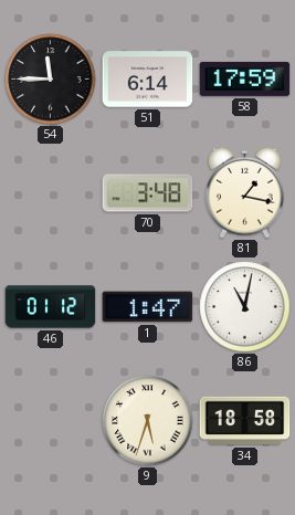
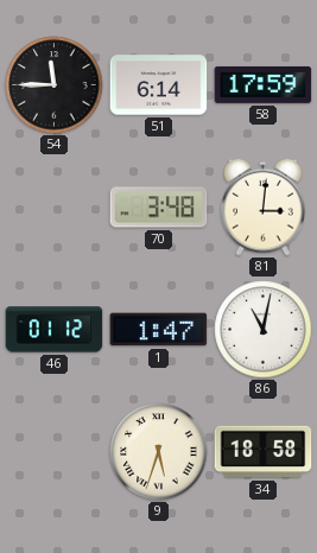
81: 1:17 -> 3:01 (264, 206)
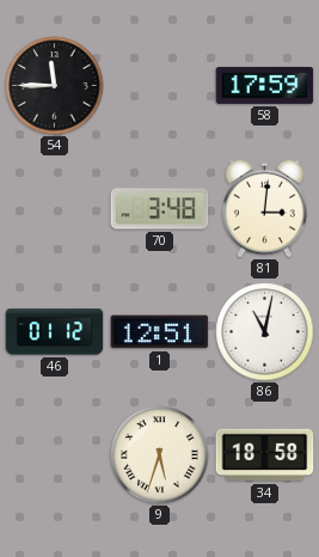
51: 6:14 -> none (159, 85)
1: 1:47 -> 12:51 (160, 332)
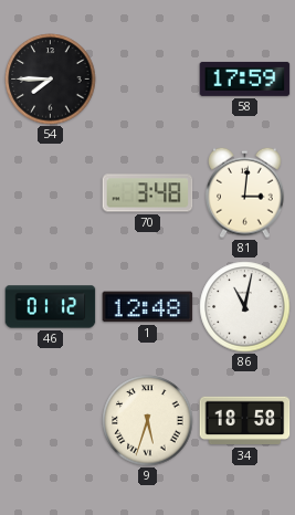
54: 11:45 -> 7:45 (51, 80)
1: 12:51 -> 12:48 (148, 307)
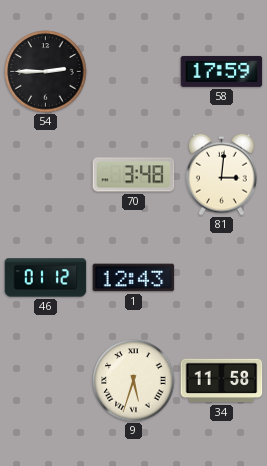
54: 7:45 -> 2:45 (46, 72)
1: 12:48 -> 12:43 (134, 278)
86: 11:02 -> none (245, 307)
34: 18:58 -> 11:58 (222, 381)
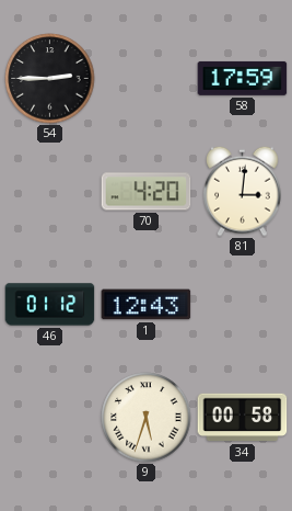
70: 3:48 -> 4:20 (147, 192)
34: 11:58 -> 00:58 (243, 418)
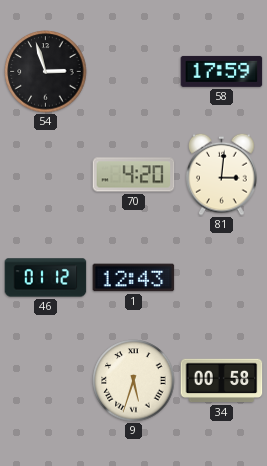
54: 2:45 -> 2:57 (46, 72)
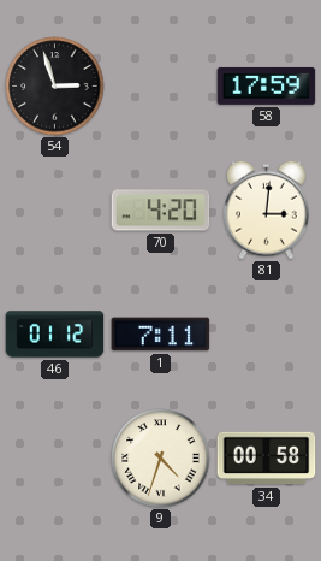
1: 12:43 -> 7:11 (161, 335)
9: 5:33 -> 4:33 (161, 459)
